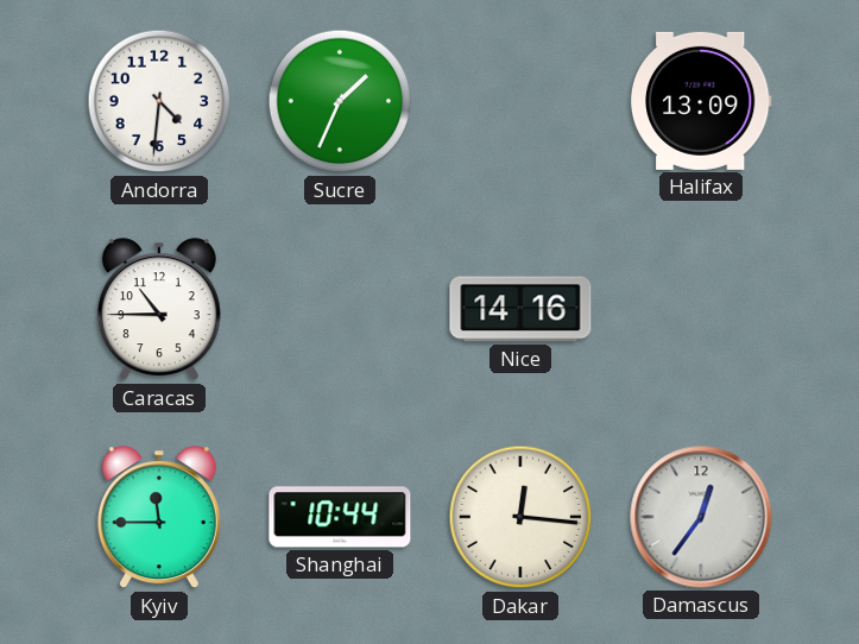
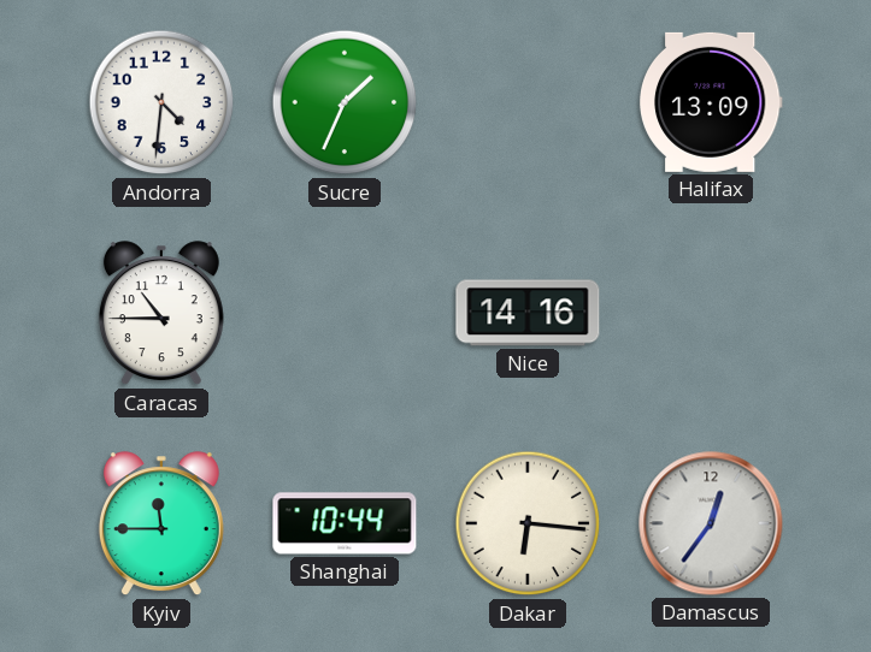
Dakar: 12:16 -> 6:16 (528, 523)
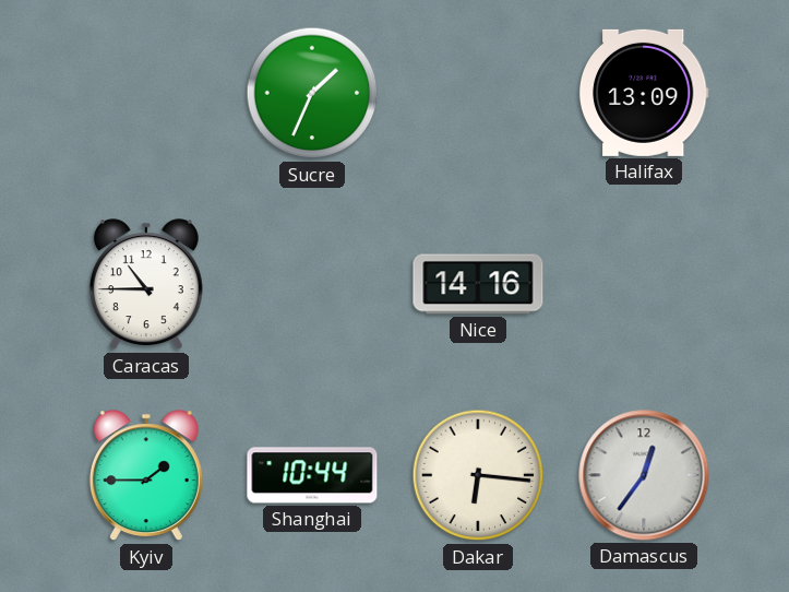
Andorra: 4:31 -> none (161, 102)
Kyiv: 11:45 -> 1:45 (146, 476)
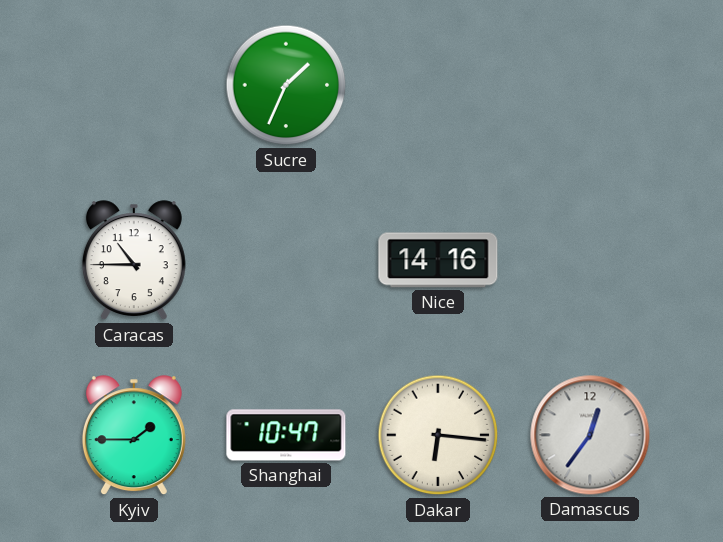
Halifax: 13:09 -> none (644, 93)
Shanghai: 10:44 -> 10:47 (286, 435)
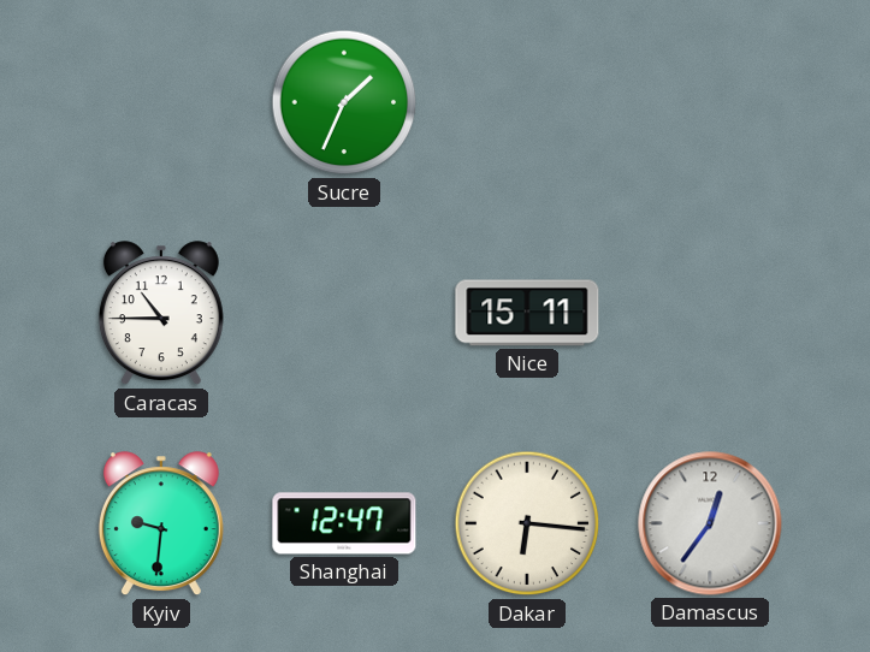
Nice: 14:16 -> 15:11 (527, 313)
Kyiv: 1:45 -> 9:31 (161, 524)
Shanghai: 10:47 -> 12:47 (344, 523)
